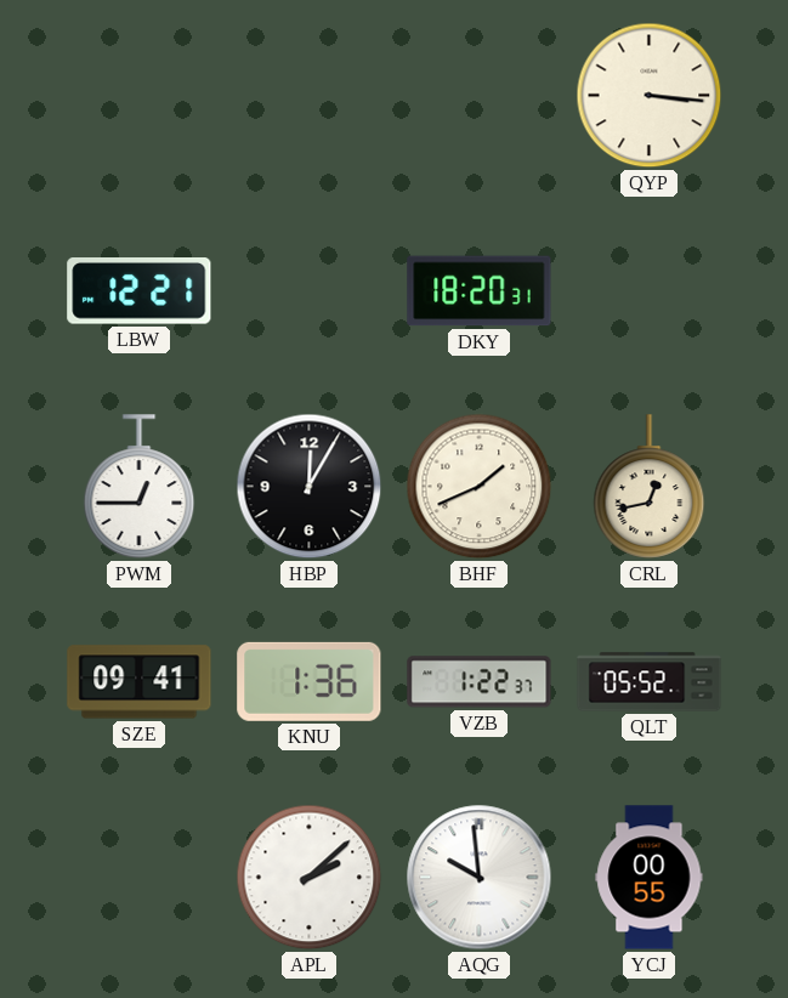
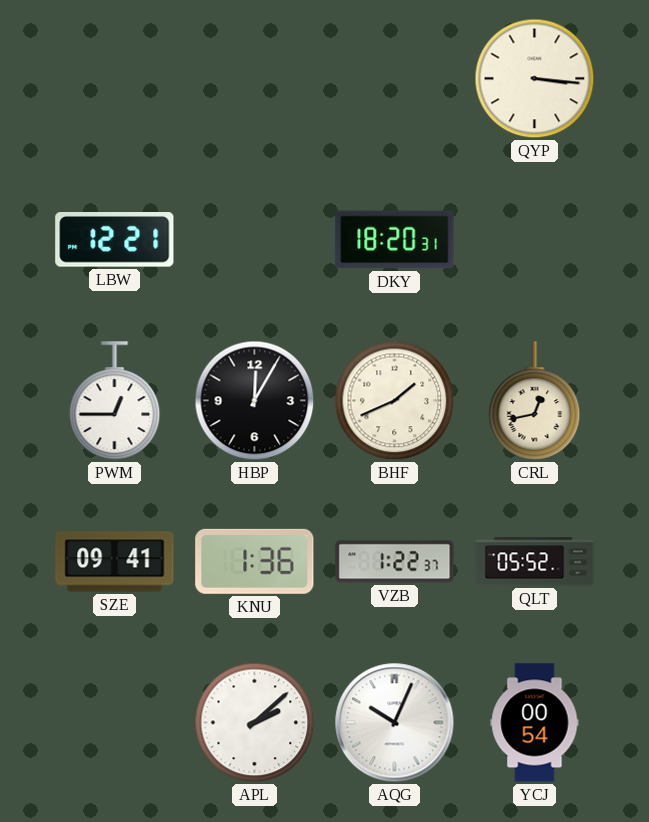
AQG: 9:59 -> 10:04 (395, 723)
YCJ: 00:55 -> 00:54 (535, 723)
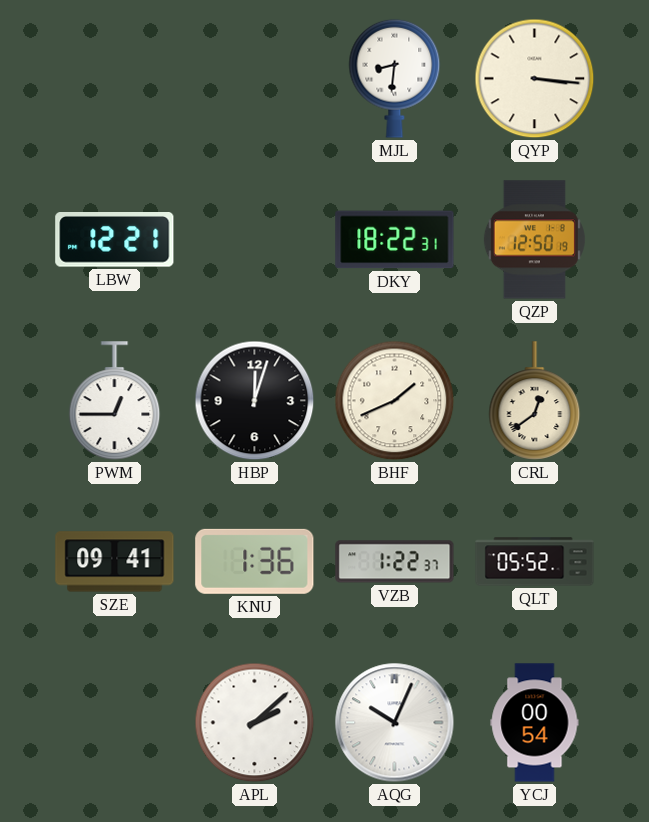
MJL: none -> 8:31 (395, 78)
DKY: 18:20 -> 18:22 (395, 240)
QZP: none -> 12:50 (534, 240)
HBP: 12:05 -> 12:03 (255, 401)
CRL: 12:43 -> 12:39 (535, 401)
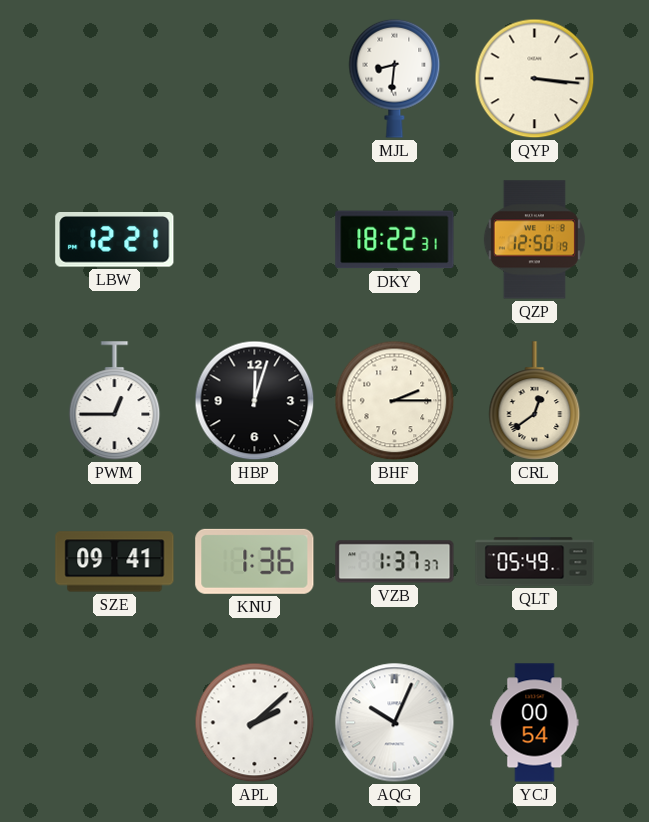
BHF: 1:41 -> 2:15 (395, 401)
VZB: 1:22 -> 1:37 (395, 562)
QLT: 05:52 -> 05:49 (535, 562)
